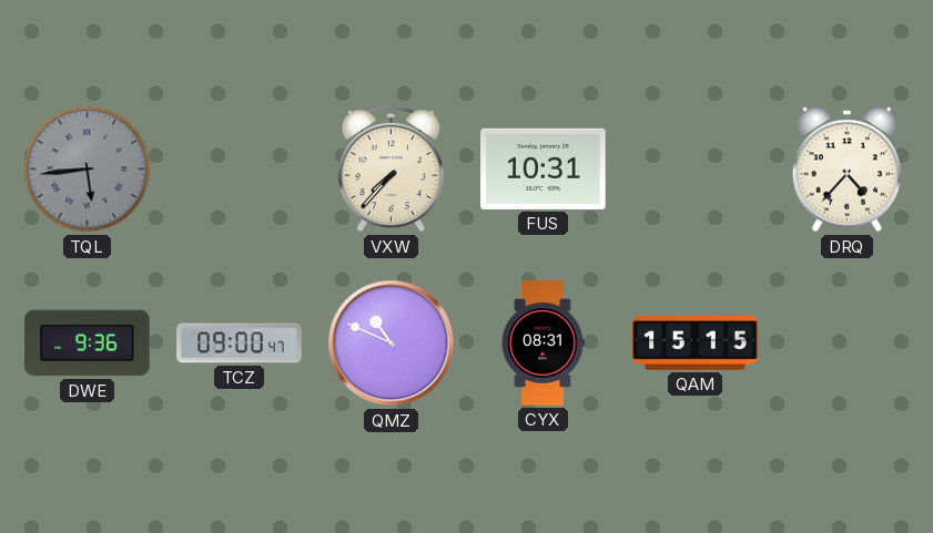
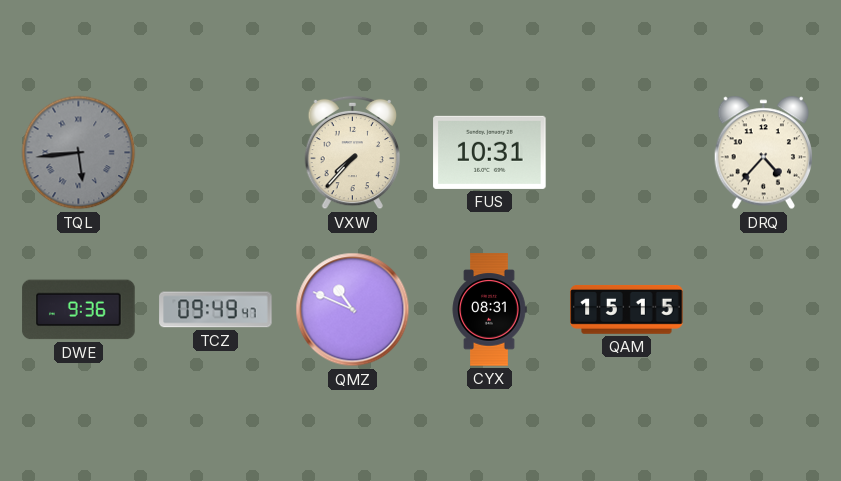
TCZ: 09:00 -> 09:49 (216, 310)
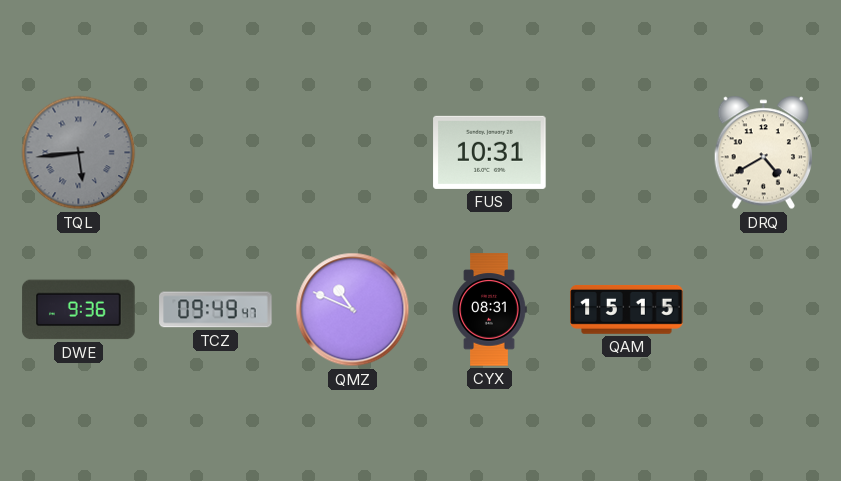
VXW: 7:37 -> none (352, 153)
DRQ: 4:37 -> 4:40 (764, 153)
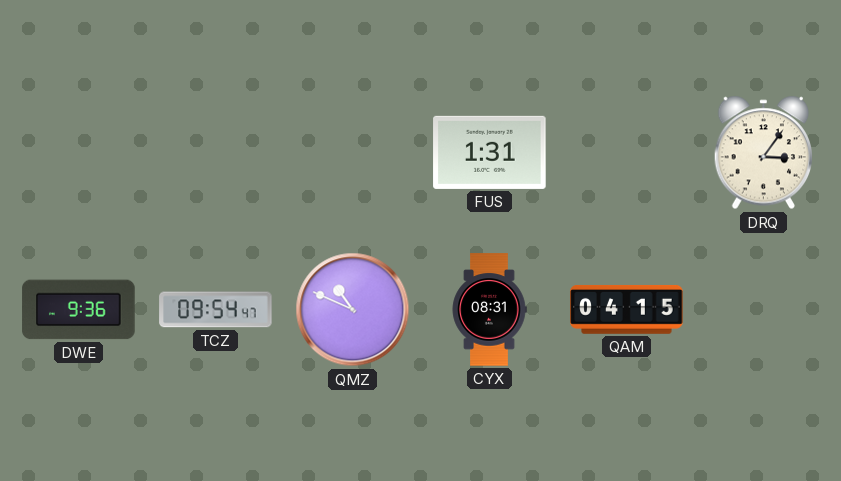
TQL: 5:44 -> none (79, 153)
FUS: 10:31 -> 1:31 (490, 152)
DRQ: 4:40 -> 3:06 (764, 153)
TCZ: 09:49 -> 09:54 (216, 310)
QAM: 15:15 -> 04:15 (627, 309)
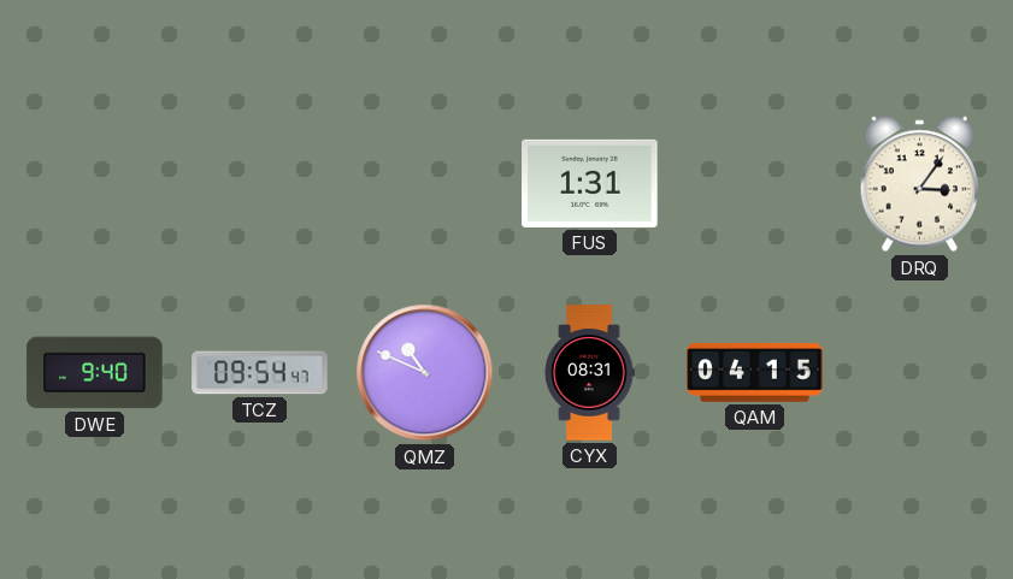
DWE: 9:36 -> 9:40 (95, 373)
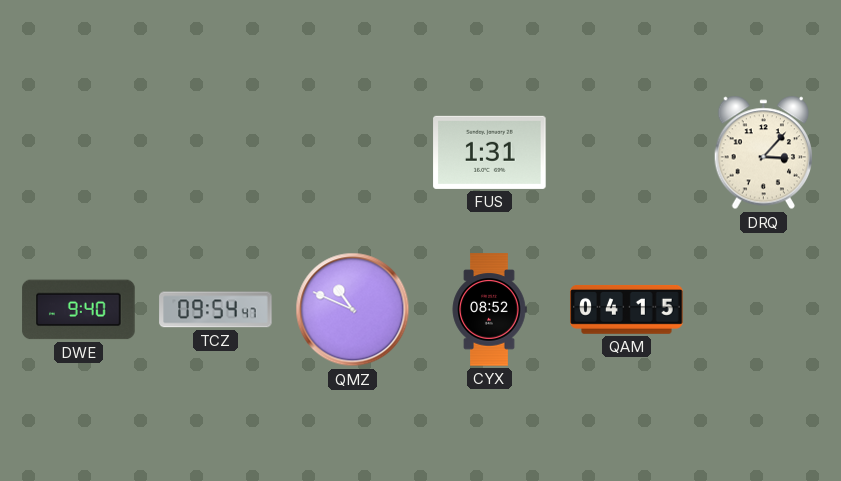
DRQ: 3:06 -> 3:07 (764, 153)
CYX: 08:31 -> 08:52 (489, 310)
